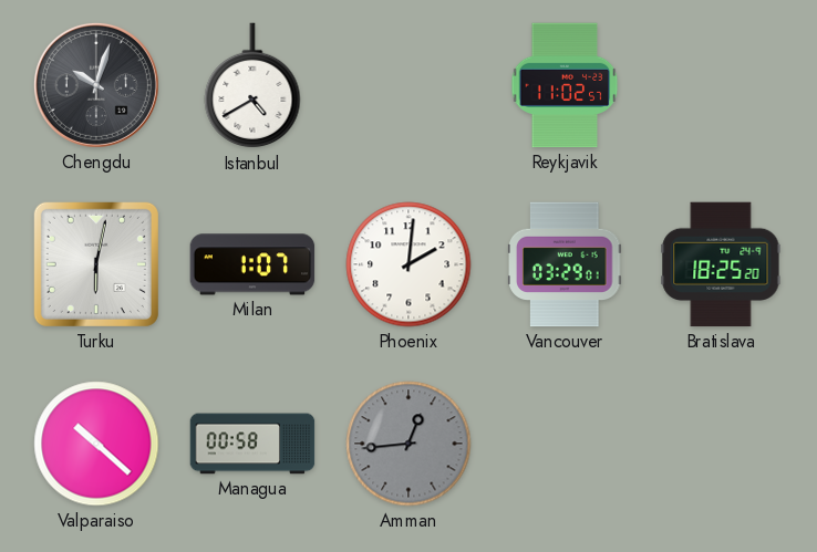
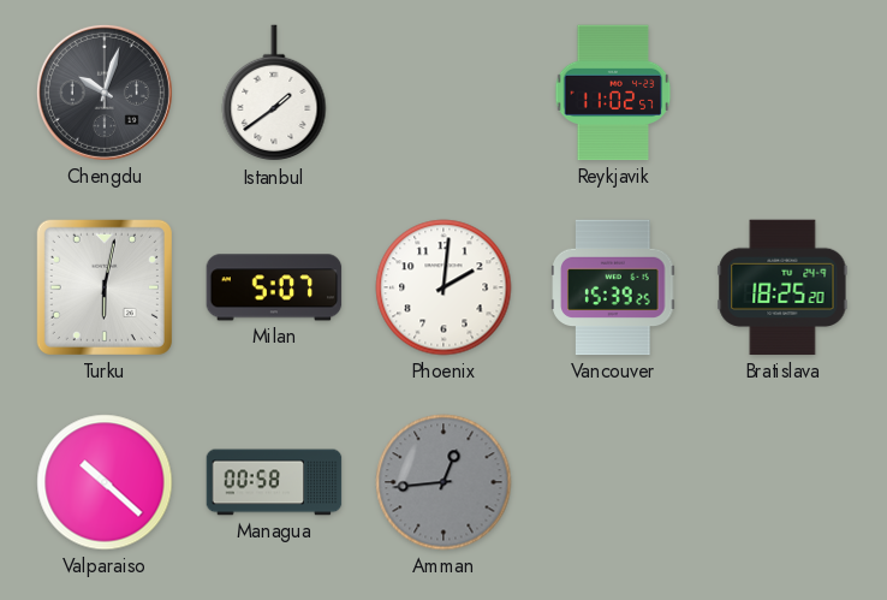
Istanbul: 4:40 -> 1:39 (274, 94)
Milan: 1:07 -> 5:07 (274, 287)
Vancouver: 03:29 -> 15:39 (613, 287)
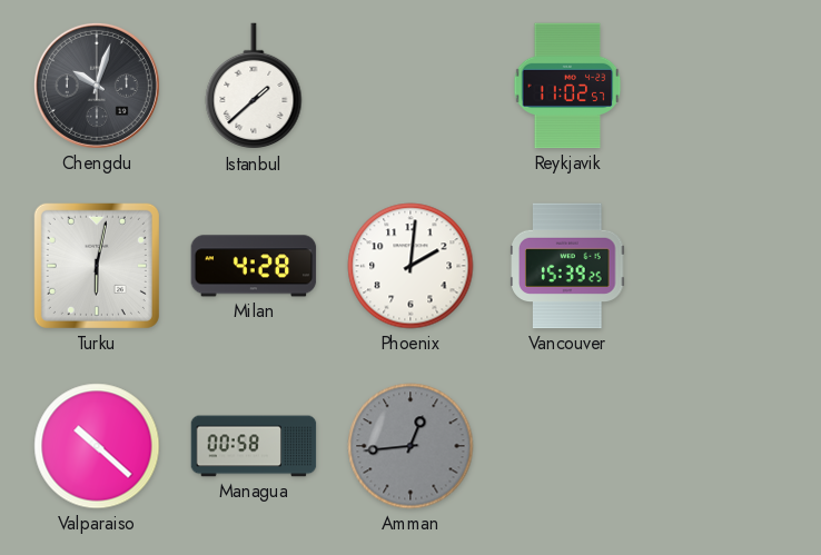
Istanbul: 1:39 -> 1:38 (254, 87)
Milan: 5:07 -> 4:28 (254, 266)
Bratislava: 18:25 -> none (782, 287)
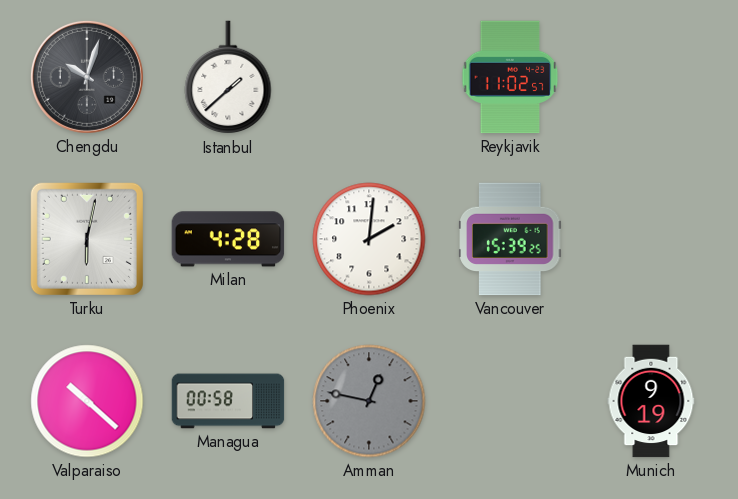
Amman: 12:44 -> 12:47 (369, 401)
Munich: none -> 9:19 (651, 401)
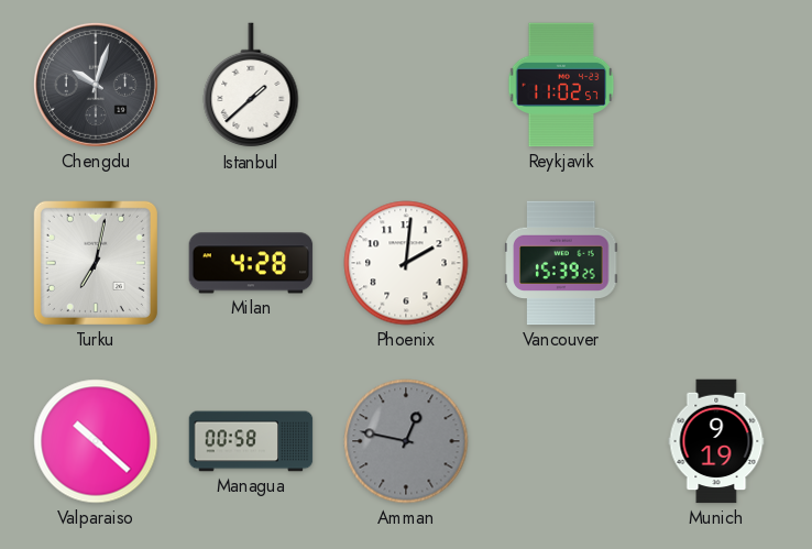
Turku: 6:02 -> 7:02 (96, 263)
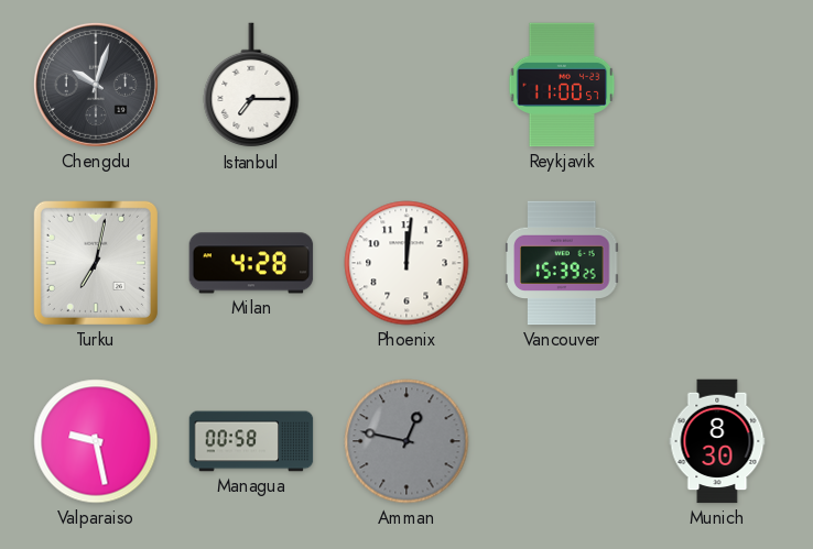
Istanbul: 1:38 -> 7:15 (251, 86)
Reykjavik: 11:02 -> 11:00 (562, 85)
Phoenix: 2:01 -> 12:01 (406, 263)
Valparaiso: 10:22 -> 9:28 (96, 441)
Munich: 9:19 -> 8:30 (717, 441)
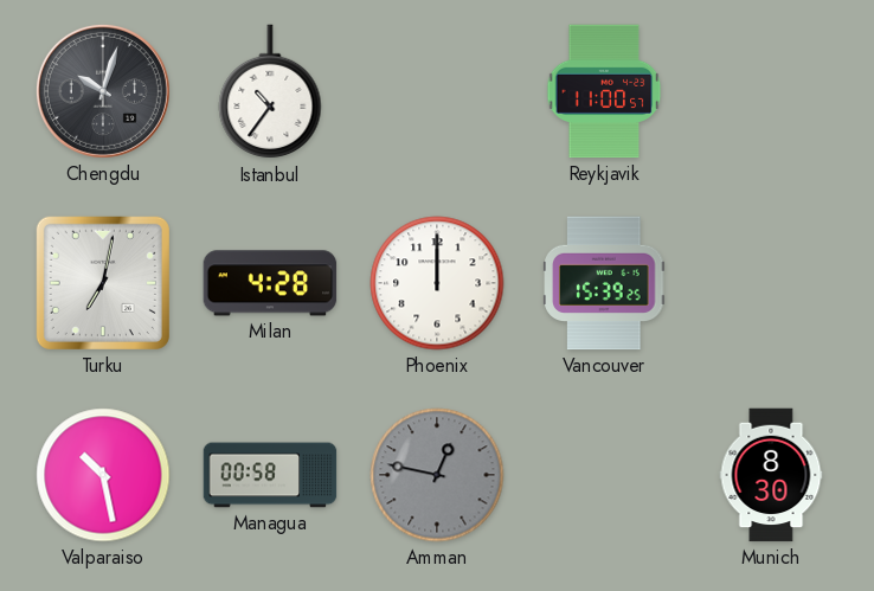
Istanbul: 7:15 -> 10:36 (270, 92)
Phoenix: 12:01 -> 12:00 (437, 283)
Valparaiso: 9:28 -> 10:28 (103, 475)
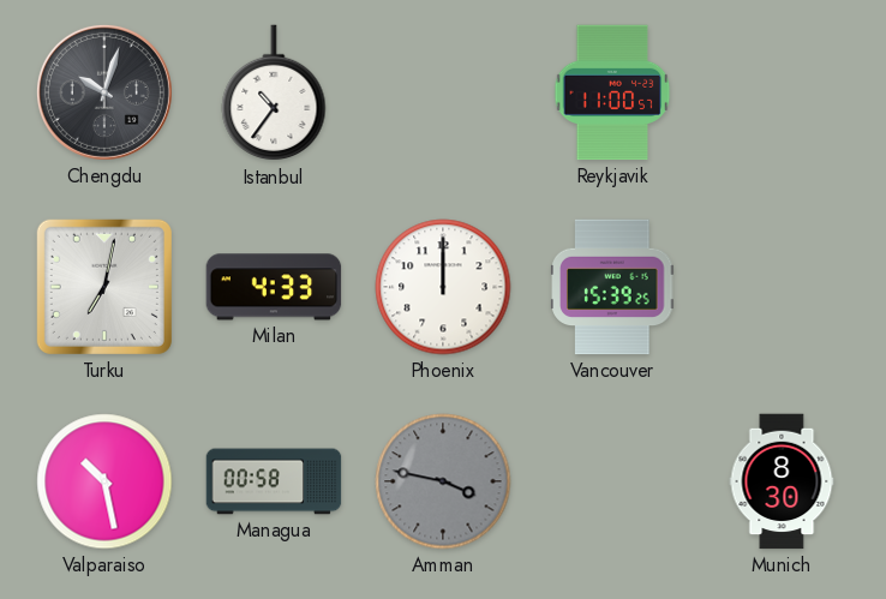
Milan: 4:28 -> 4:33 (274, 287)
Amman: 12:47 -> 3:47 (443, 481)
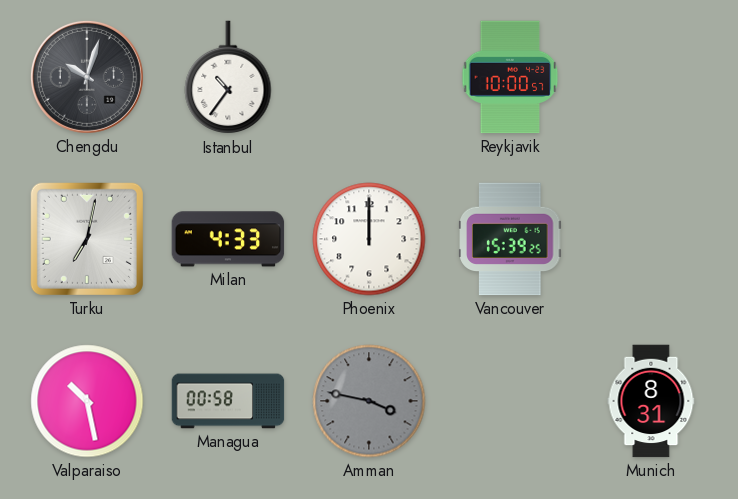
Reykjavik: 11:00 -> 10:00 (510, 77)
Munich: 8:30 -> 8:31 (651, 401)
